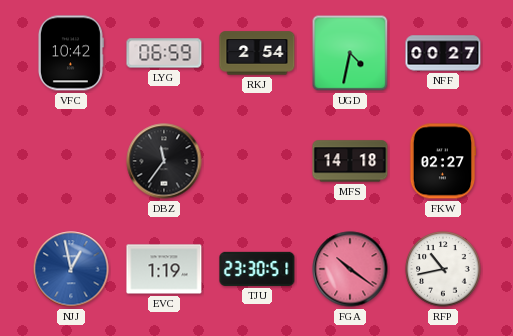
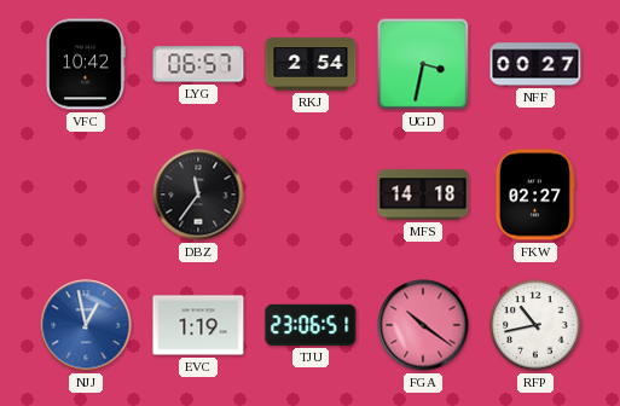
LYG: 06:59 -> 06:57 (198, 64)
UGD: 4:32 -> 3:32 (423, 64)
TJU: 23:30 -> 23:06 (311, 325)
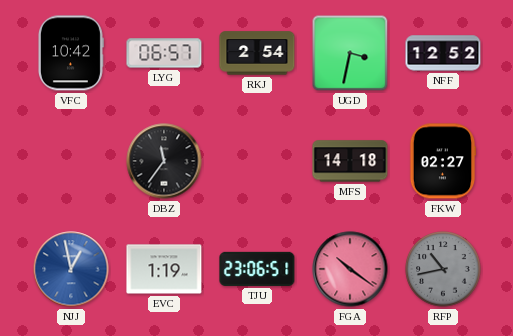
NFF: 00:27 -> 12:52 (443, 53)
RFP dial: white -> grey (443, 269)
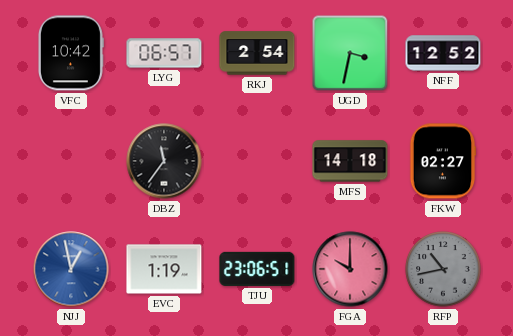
FGA: 10:21 -> 10:00 (350, 269)
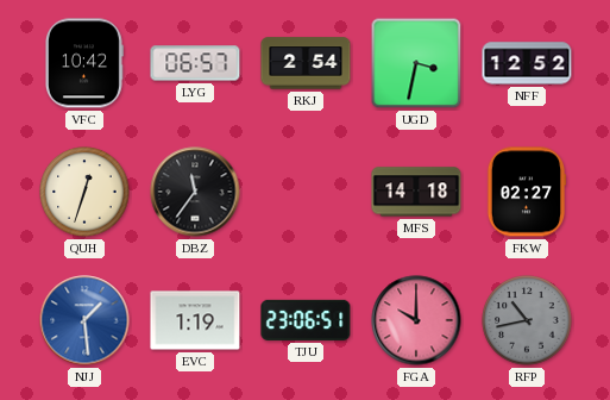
QUH: none -> 12:33 (84, 192)
NJJ: 12:58 -> 1:29 (84, 320)
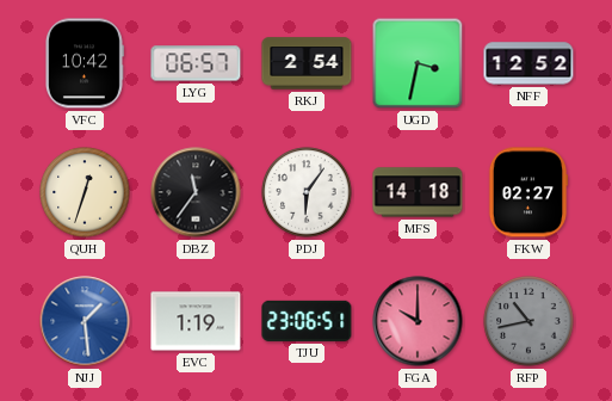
PDJ: none -> 6:06 (307, 192)
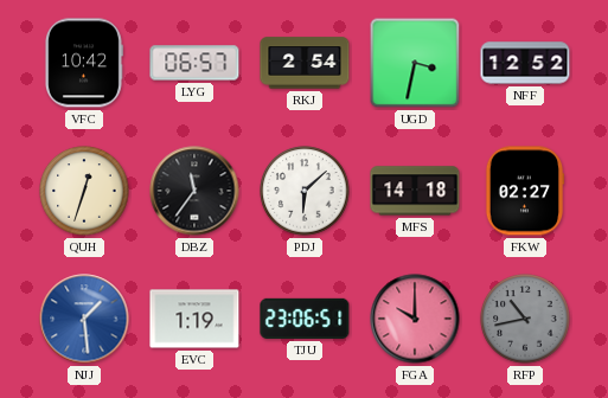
PDJ: 6:06 -> 6:08 (305, 191)
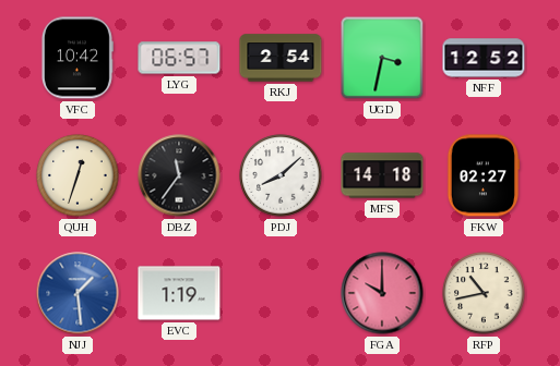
PDJ: 6:08 -> 8:08 (281, 175)
TJU: 23:06 -> none (305, 319)
RFP dial: grey -> cream (484, 293)
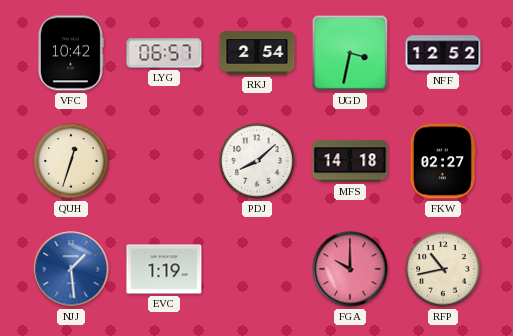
DBZ: 11:36 -> none (179, 175)
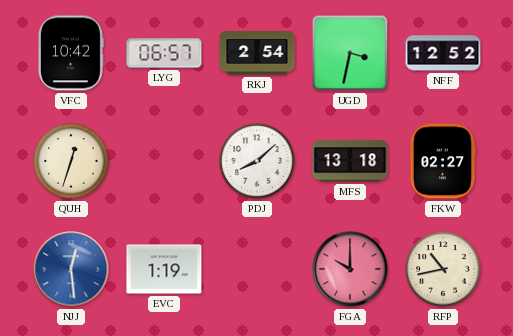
MFS: 14:18 -> 13:18 (350, 161)
NJJ: 1:29 -> 12:29 (71, 269)
